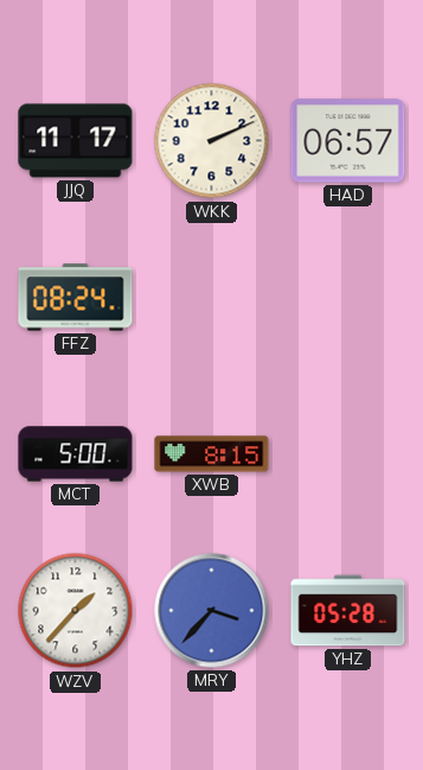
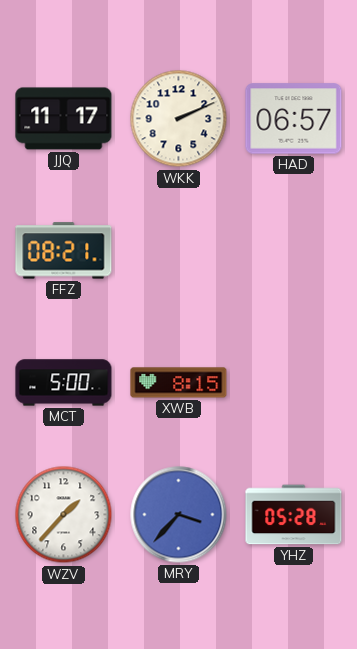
FFZ: 08:24 -> 08:21 (64, 251)
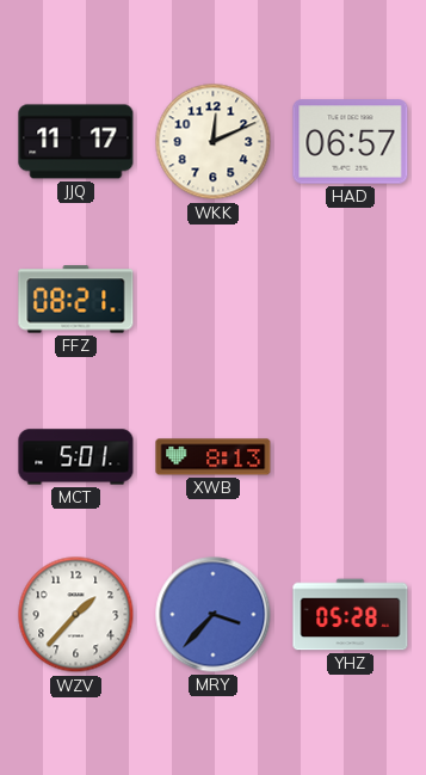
WKK: 2:11 -> 12:11 (214, 142)
MCT: 5:00 -> 5:01 (76, 457)
XWB: 8:15 -> 8:13 (214, 457)
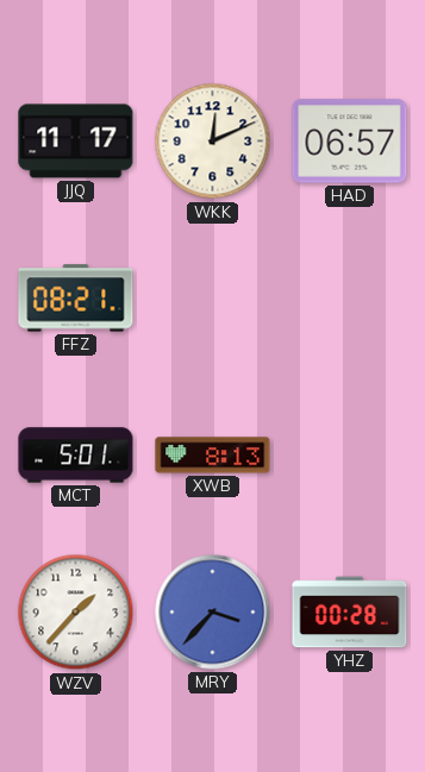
YHZ: 05:28 -> 00:28 (350, 613)
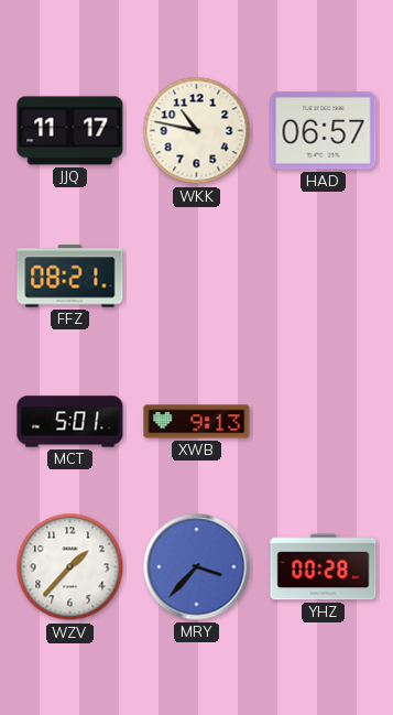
WKK: 12:11 -> 10:47 (197, 131)
XWB: 8:13 -> 9:13 (197, 422)
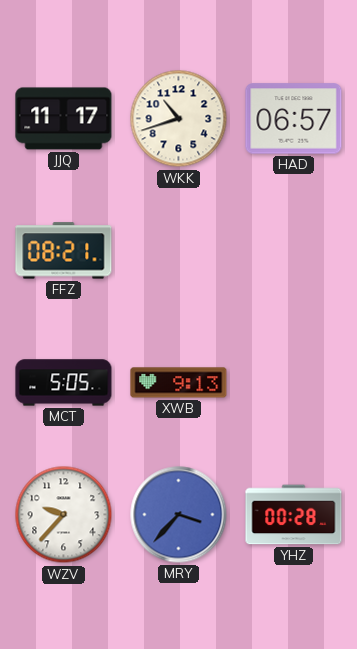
WKK: 10:47 -> 10:42 (179, 119)
MCT: 5:01 -> 5:05 (64, 383)
WZV: 1:37 -> 9:37 (64, 515)
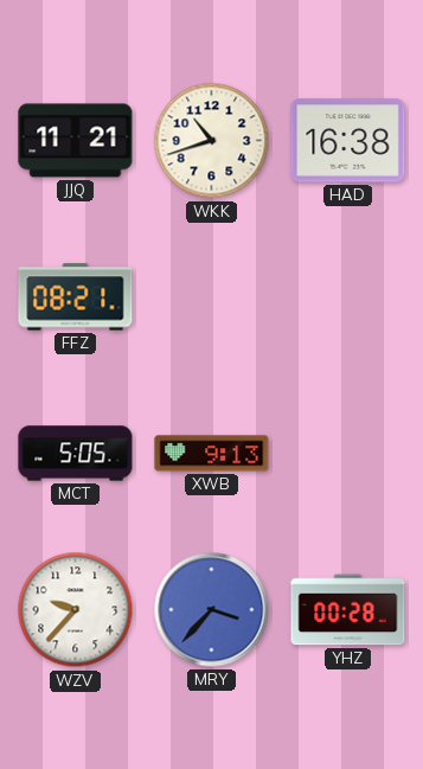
JJQ: 11:17 -> 11:21 (76, 141)
HAD: 06:57 -> 16:38 (348, 141)
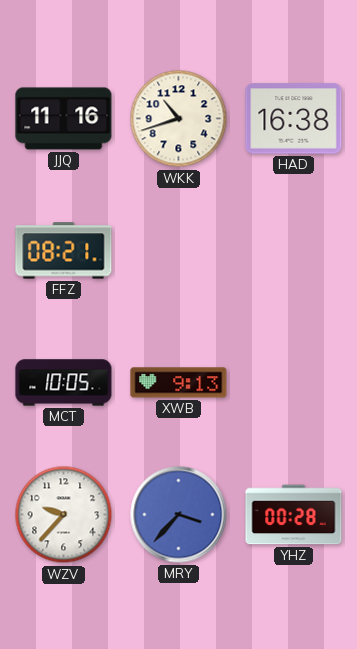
JJQ: 11:21 -> 11:16 (64, 119)
MCT: 5:05 -> 10:05 (64, 383)
